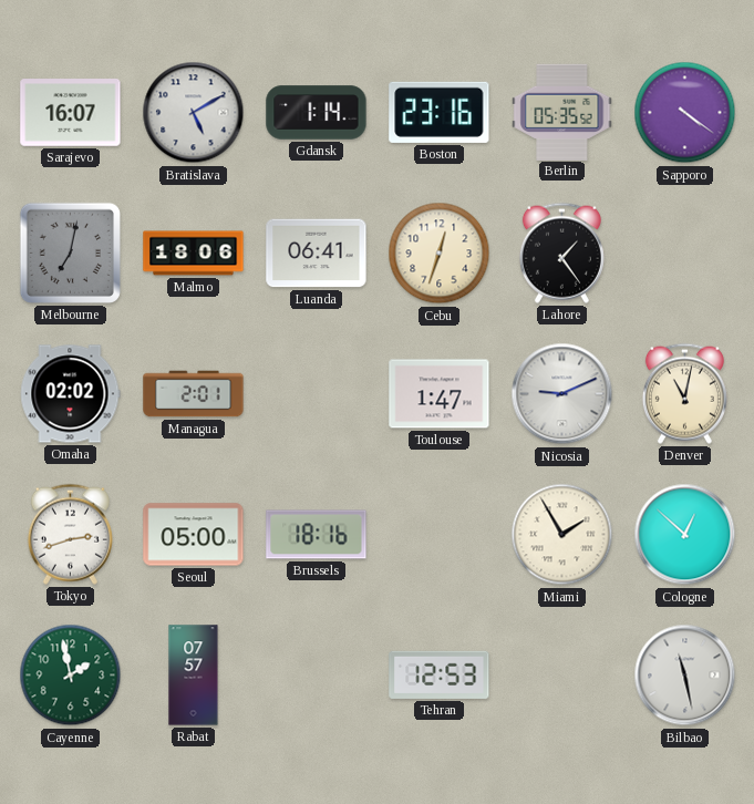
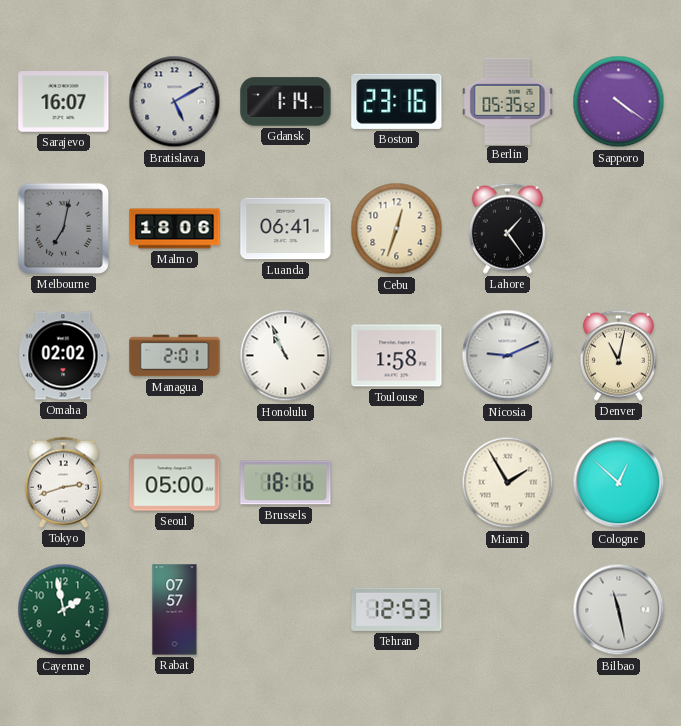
Honolulu: none -> 10:56 (286, 356)
Toulouse: 1:47 -> 1:58 (397, 356)
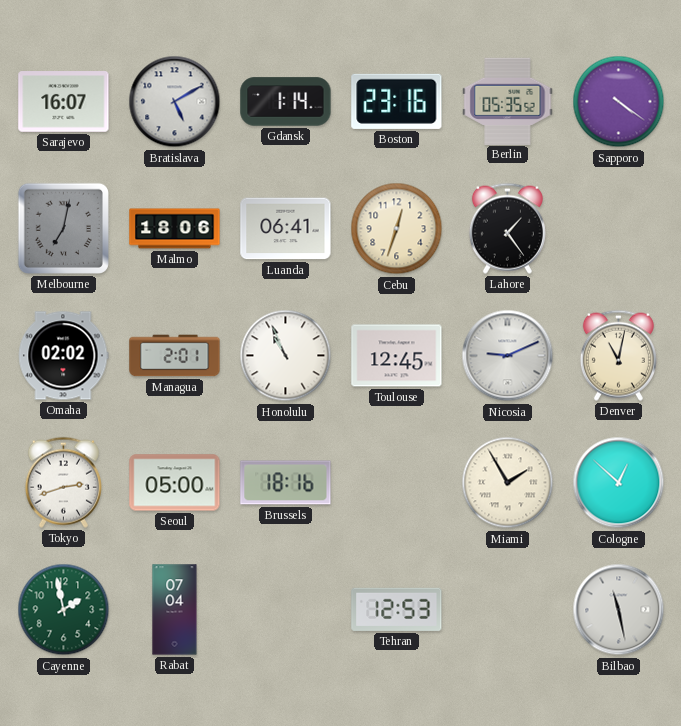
Toulouse: 1:58 -> 12:45 (397, 356)
Rabat: 07:57 -> 07:04 (175, 610)
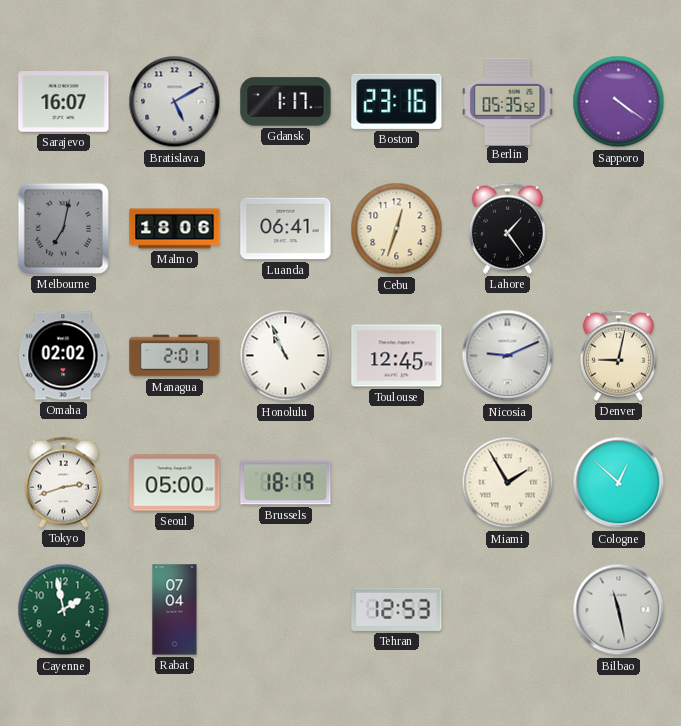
Gdansk: 1:14 -> 1:17 (286, 102)
Denver: 11:02 -> 9:02 (618, 355)
Brussels: 18:16 -> 18:19 (286, 483)
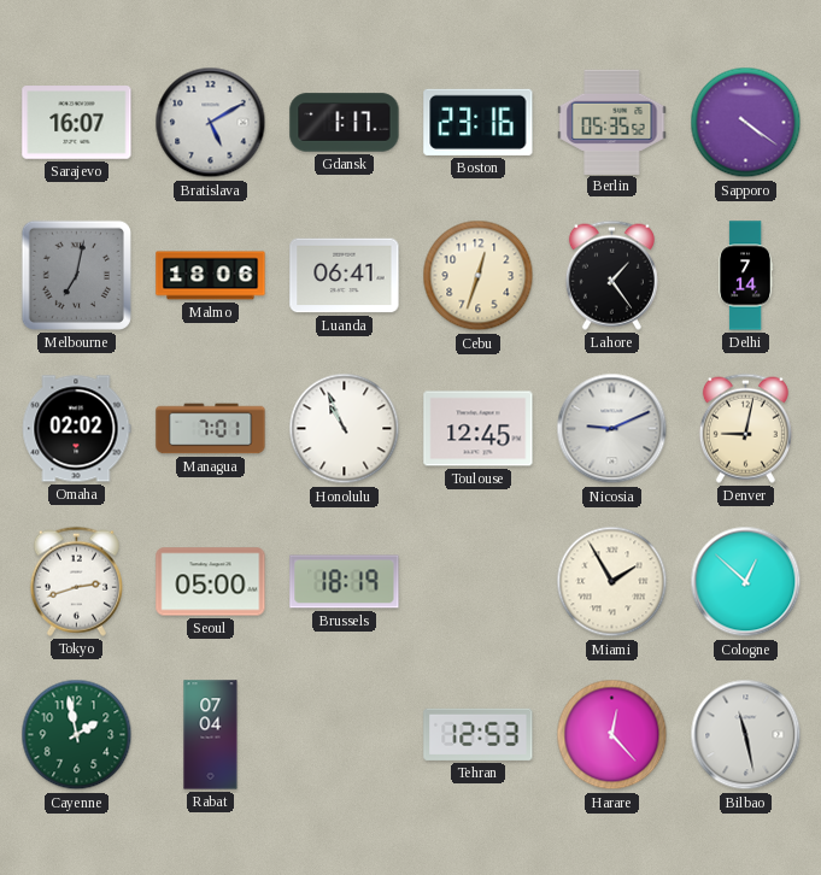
Delhi: none -> 7:14 (746, 276)
Managua: 2:01 -> 7:01 (211, 429)
Harare: none -> 12:23 (612, 735)
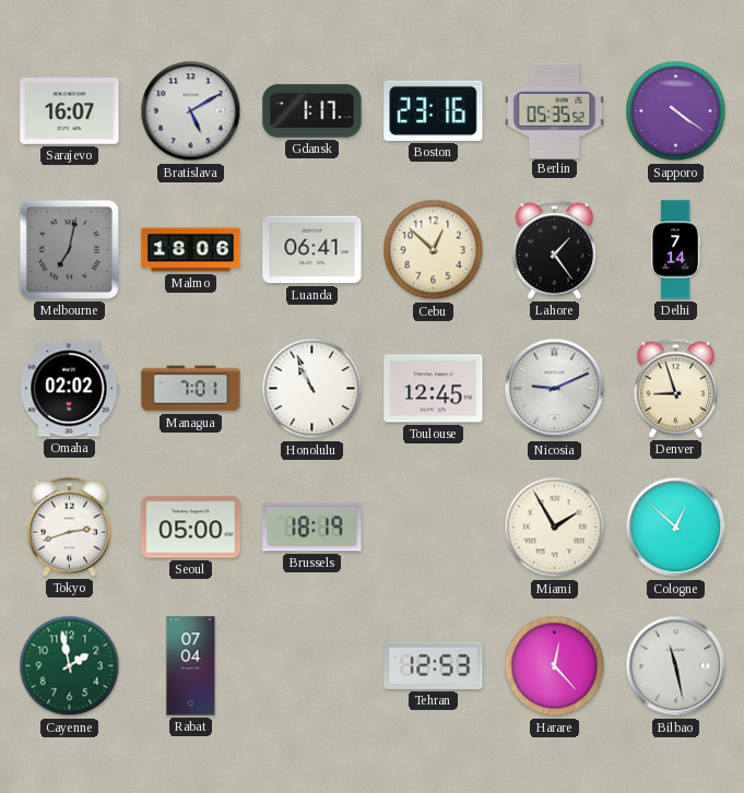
Cebu: 12:33 -> 12:52 (434, 250)
Denver: 9:02 -> 8:57 (675, 388)
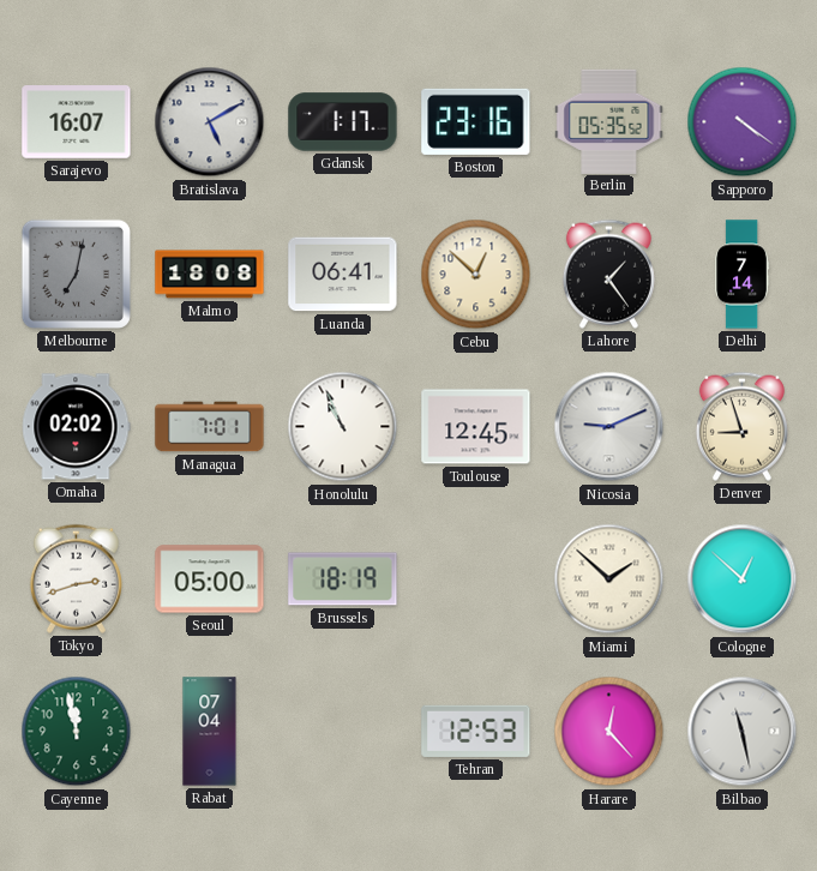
Malmo: 18:06 -> 18:08 (210, 275)
Miami: 1:55 -> 1:52 (609, 579)
Cayenne: 1:58 -> 11:58 (77, 732)
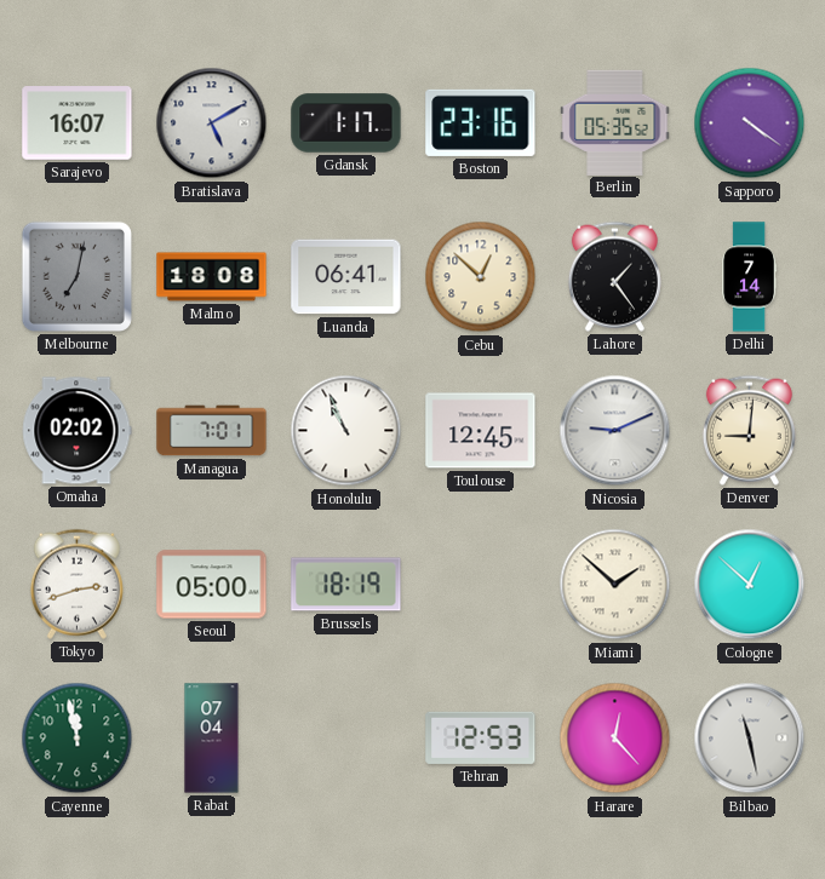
Denver: 8:57 -> 9:01 (749, 430)
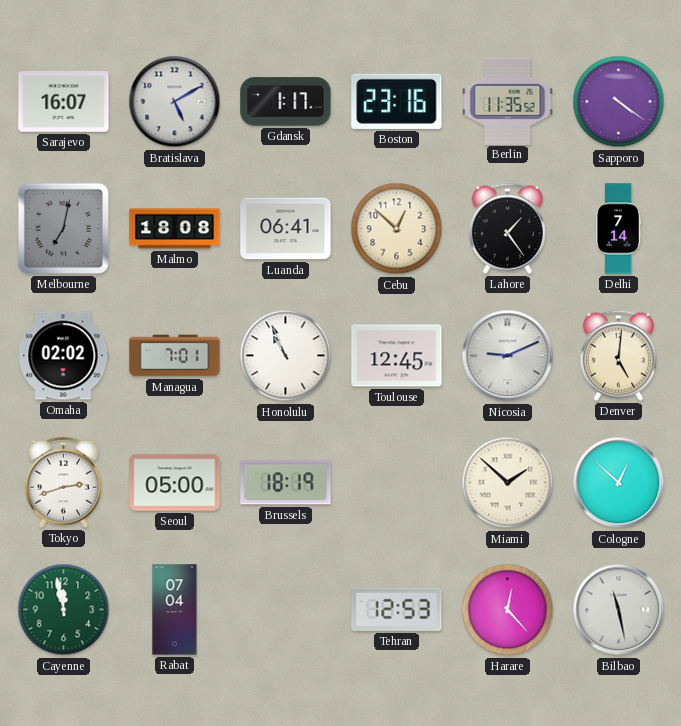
Berlin: 05:35 -> 11:35 (508, 101)
Denver: 9:01 -> 5:01 (618, 355)
